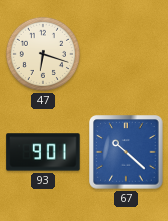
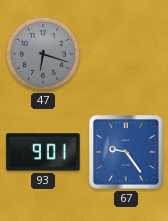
47 dial: cream -> grey (43, 54)
67: 10:22 -> 9:24 (126, 152)
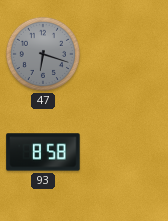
93: 9:01 -> 8:58 (43, 152)
67: 9:24 -> none (126, 152)
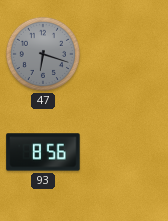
93: 8:58 -> 8:56 (43, 152)
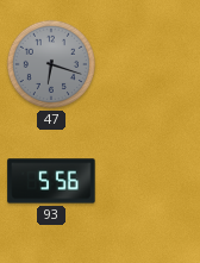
93: 8:56 -> 5:56 (51, 181)
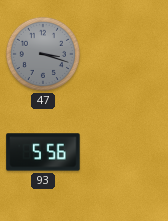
47: 6:18 -> 3:18 (43, 54)
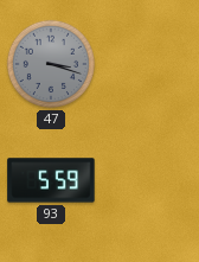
93: 5:56 -> 5:59 (51, 180)
